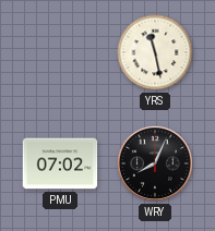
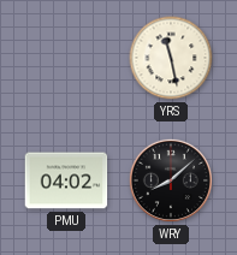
PMU: 07:02 -> 04:02 (66, 180)
WRY: 8:04 -> 8:08 (171, 180)
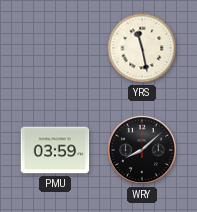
PMU: 04:02 -> 03:59 (55, 150)
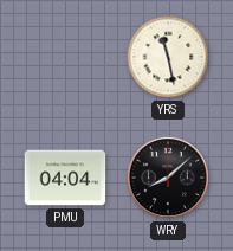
PMU: 03:59 -> 04:04 (65, 178)
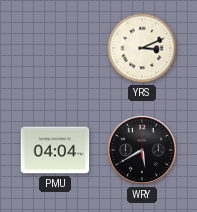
YRS: 11:28 -> 3:11 (142, 48)
WRY: 8:08 -> 5:40 (142, 150)
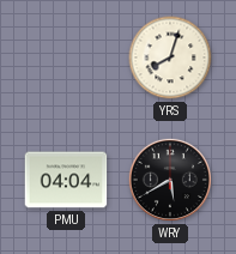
YRS: 3:11 -> 8:03 (170, 58)
